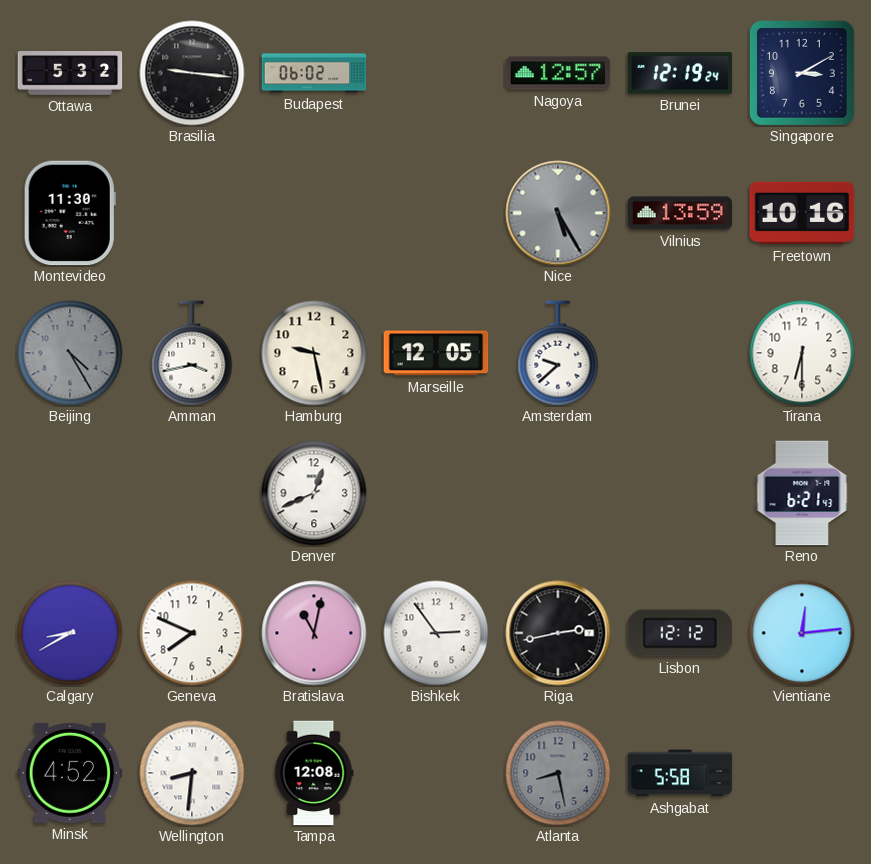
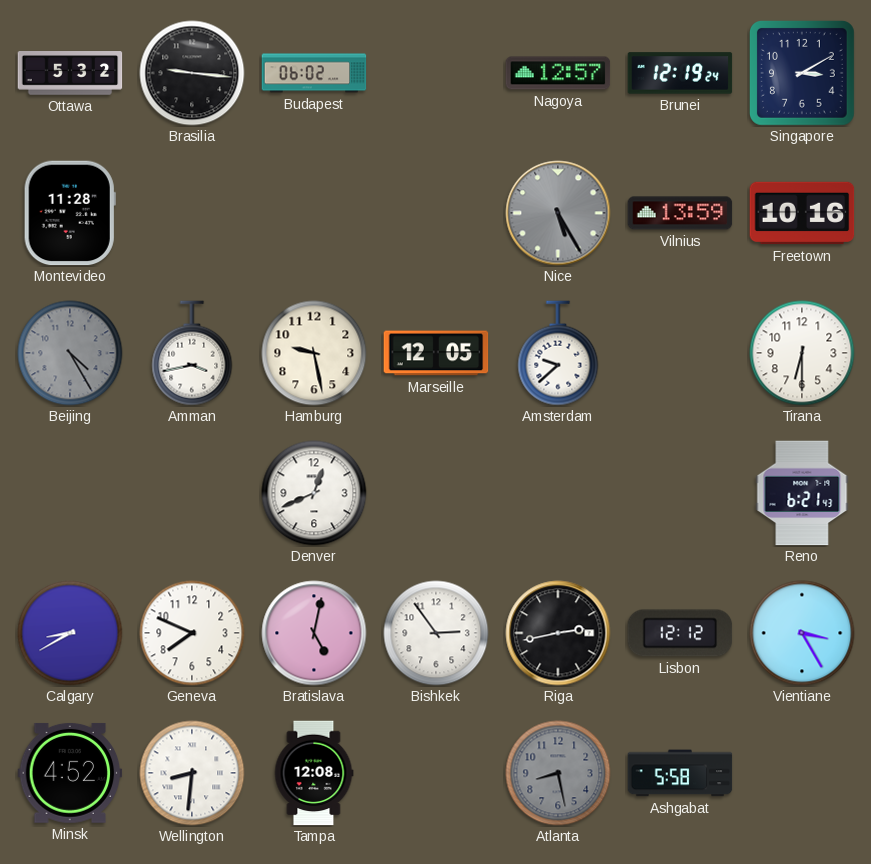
Montevideo: 11:30 -> 11:28 (70, 213)
Bratislava: 11:02 -> 5:02 (314, 633)
Vientiane: 12:14 -> 3:25 (802, 633)
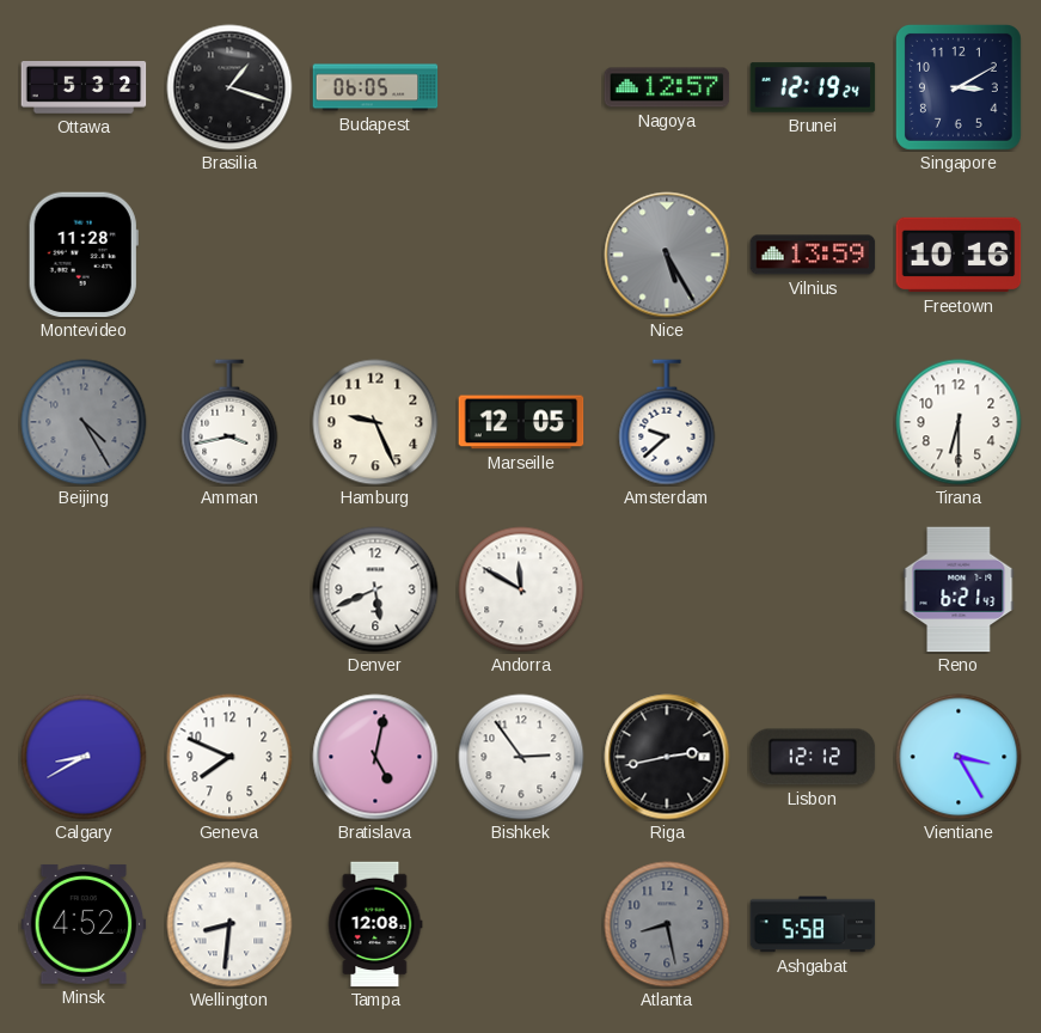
Brasilia: 9:16 -> 1:18 (229, 87)
Budapest: 06:02 -> 06:05 (375, 87)
Hamburg: 9:28 -> 9:26 (375, 422)
Denver: 12:41 -> 5:41 (375, 589)
Andorra: none -> 11:50 (521, 589)
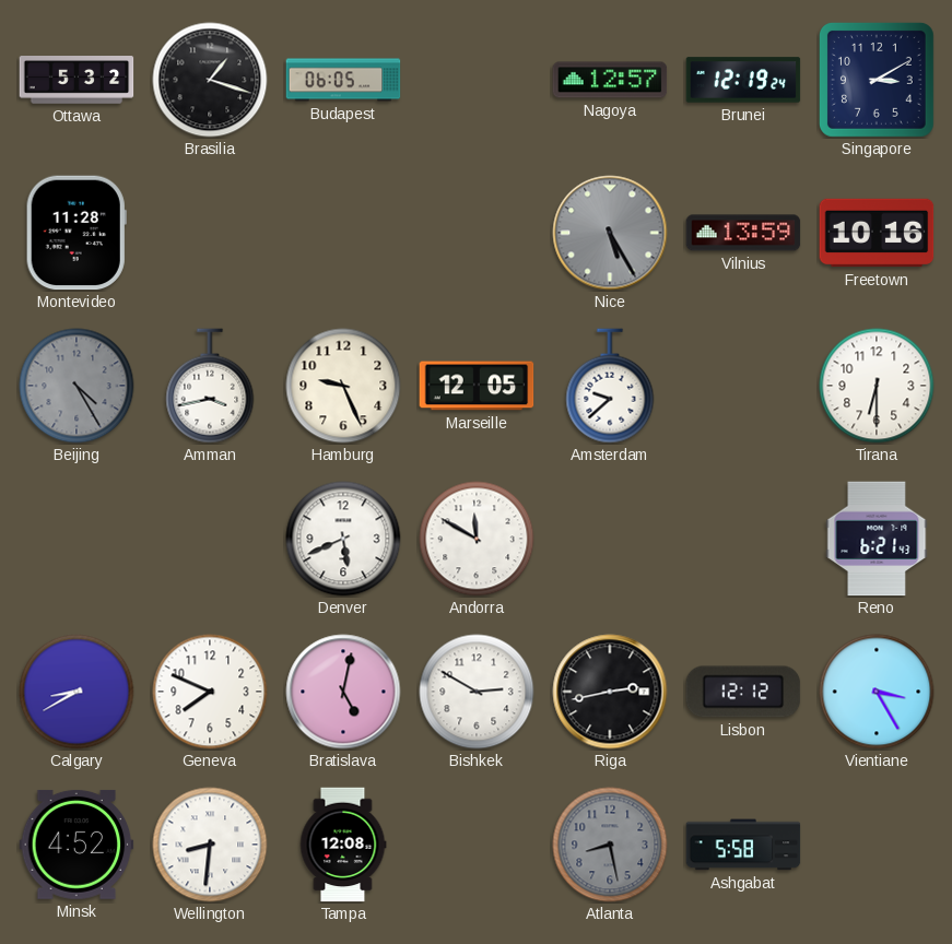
Bishkek: 2:54 -> 2:50 (477, 692)
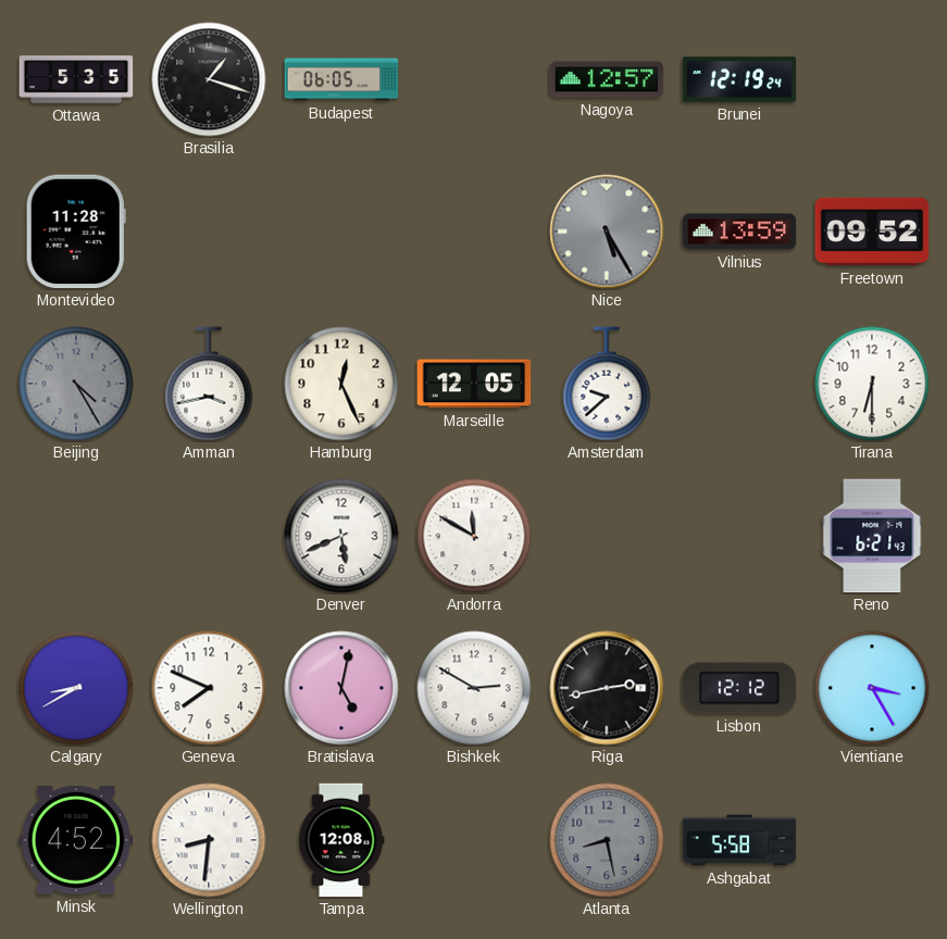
Ottawa: 5:32 -> 5:35 (76, 79)
Singapore: 3:10 -> none (877, 80)
Freetown: 10:16 -> 09:52 (872, 231)
Hamburg: 9:26 -> 12:26 (341, 384)
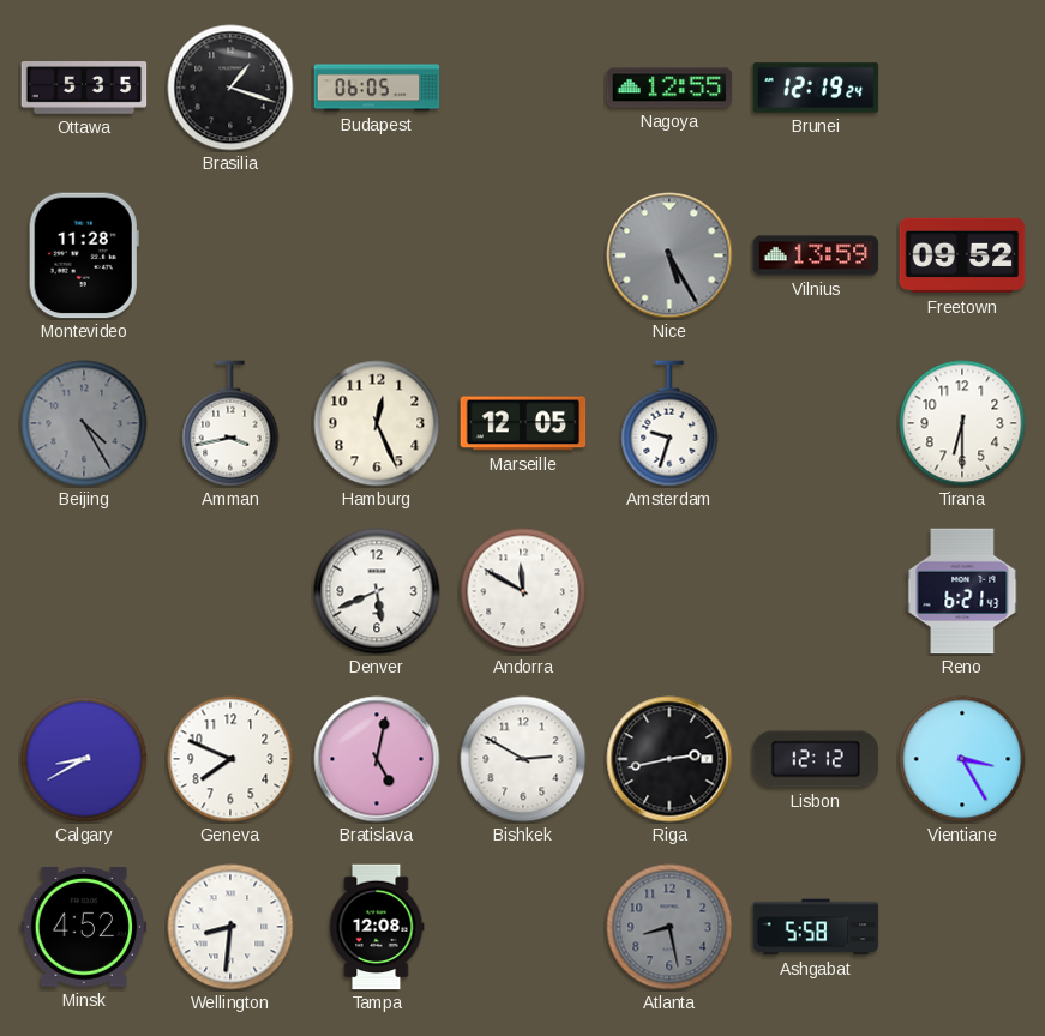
Nagoya: 12:57 -> 12:55 (669, 88)
Amsterdam: 9:38 -> 9:33 (669, 423)
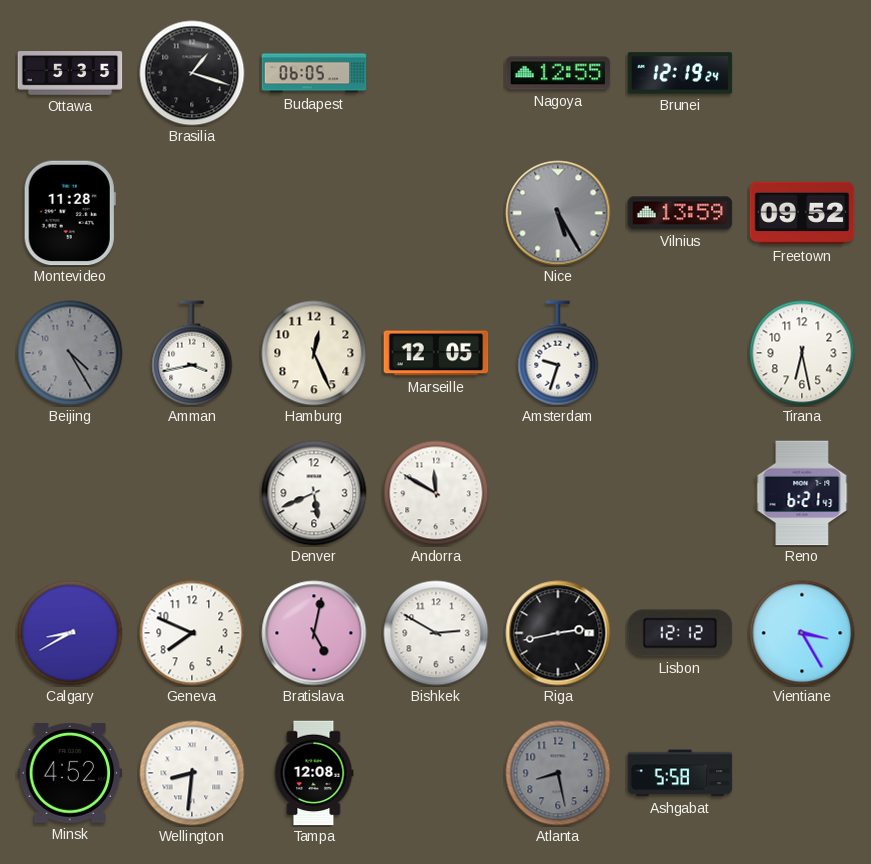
Tirana: 6:30 -> 6:28 (802, 353)
